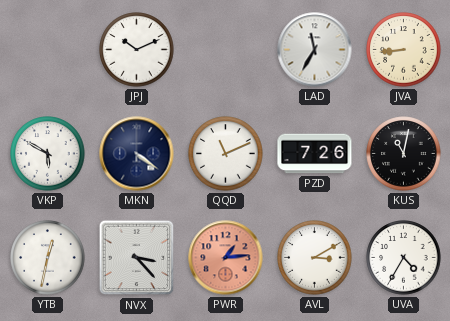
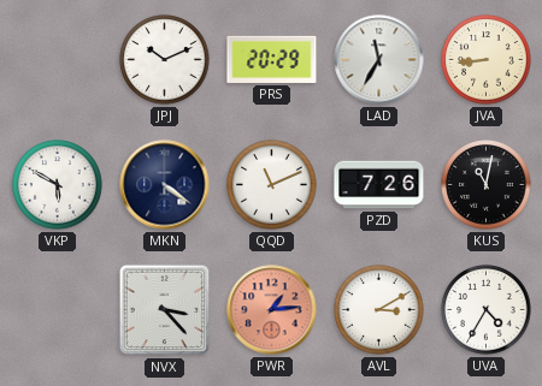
PRS: none -> 20:29 (272, 59)
YTB: 12:32 -> none (48, 258)
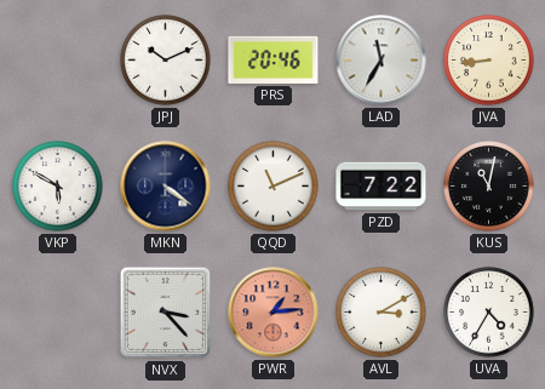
PRS: 20:29 -> 20:46 (274, 59)
PZD: 7:26 -> 7:22 (381, 187)
